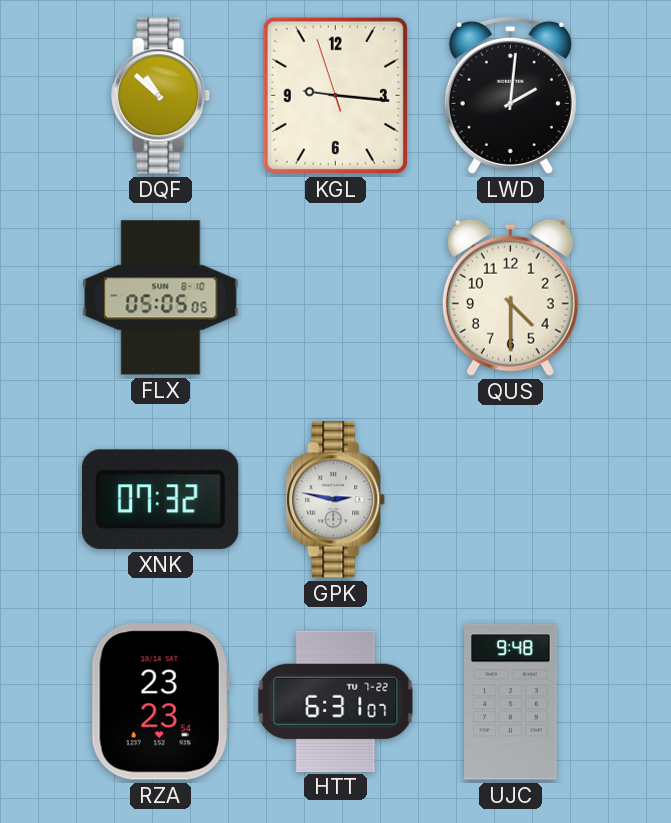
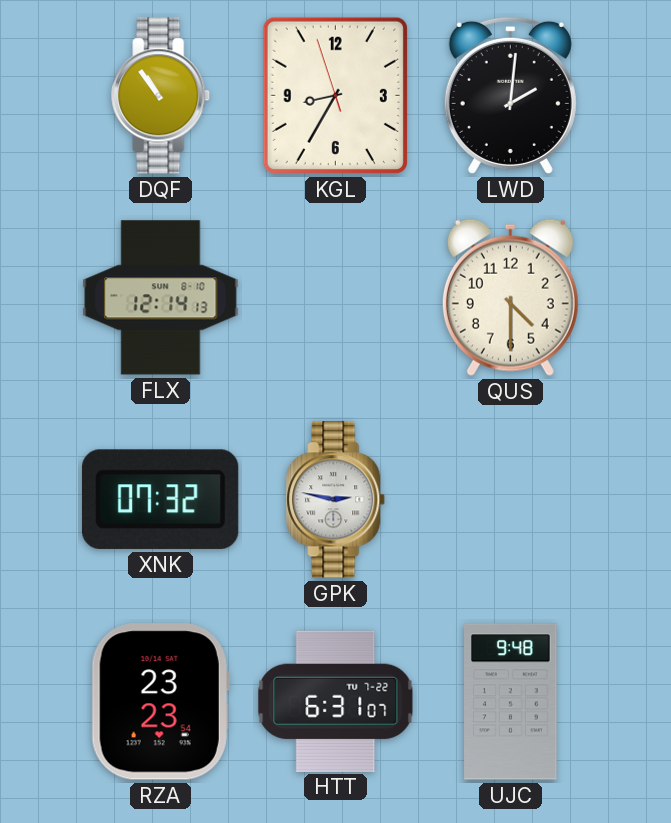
DQF: 10:52 -> 10:54 (161, 96)
KGL: 9:15 -> 8:34 (335, 95)
FLX: 05:05 -> 12:14 (161, 298)
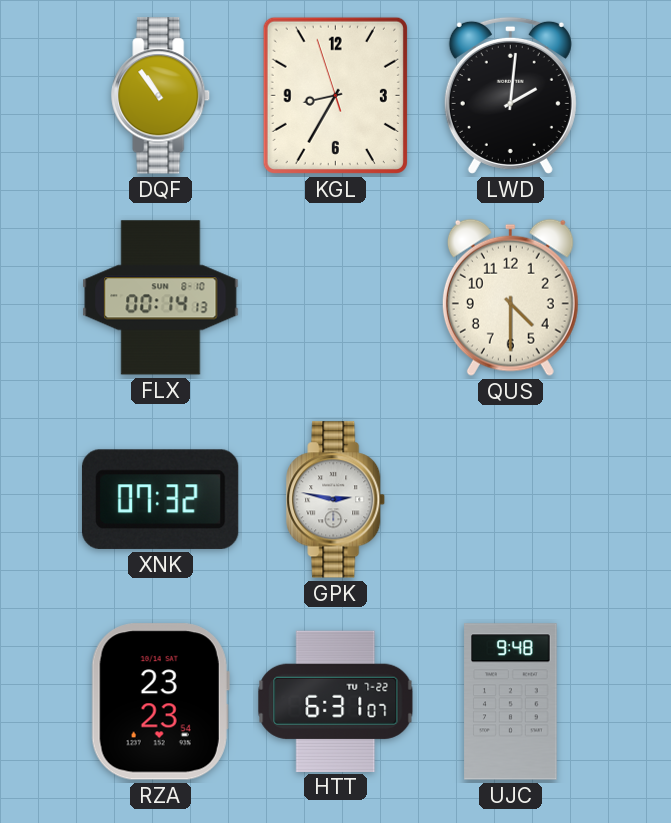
FLX: 12:14 -> 00:14 (161, 298)
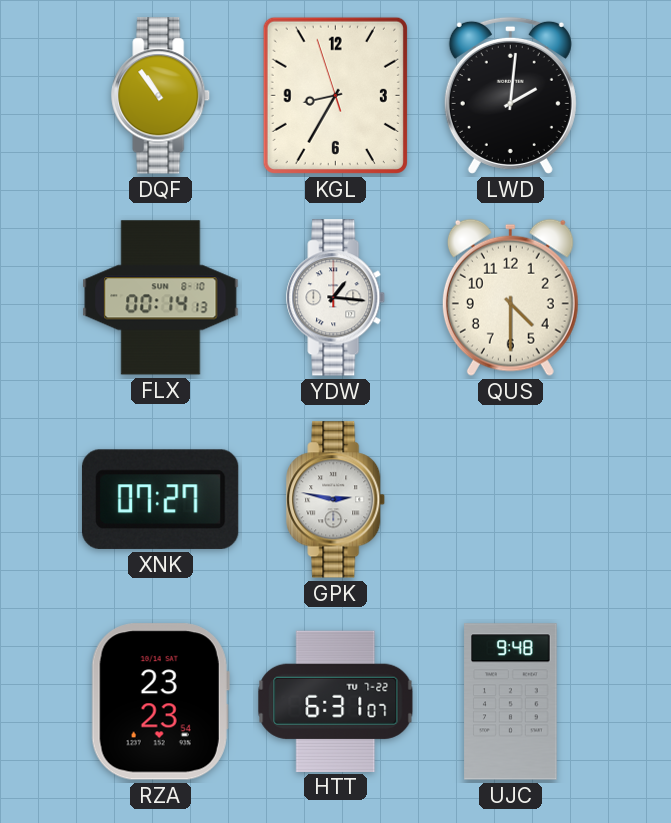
YDW: none -> 1:16 (336, 298)
XNK: 07:32 -> 07:27 (160, 499)
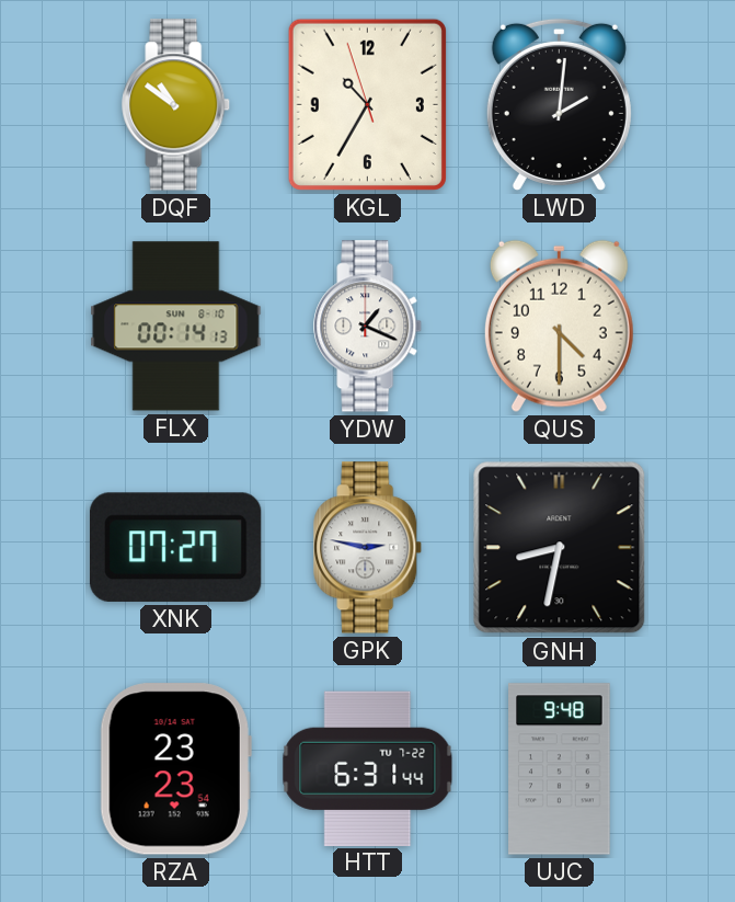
DQF: 10:54 -> 10:51 (176, 105)
KGL: 8:34 -> 10:34 (367, 104)
YDW: 1:16 -> 1:19 (368, 327)
GNH: none -> 8:32 (560, 548)
HTT: 6:31:07 -> 6:31:44 (368, 768)
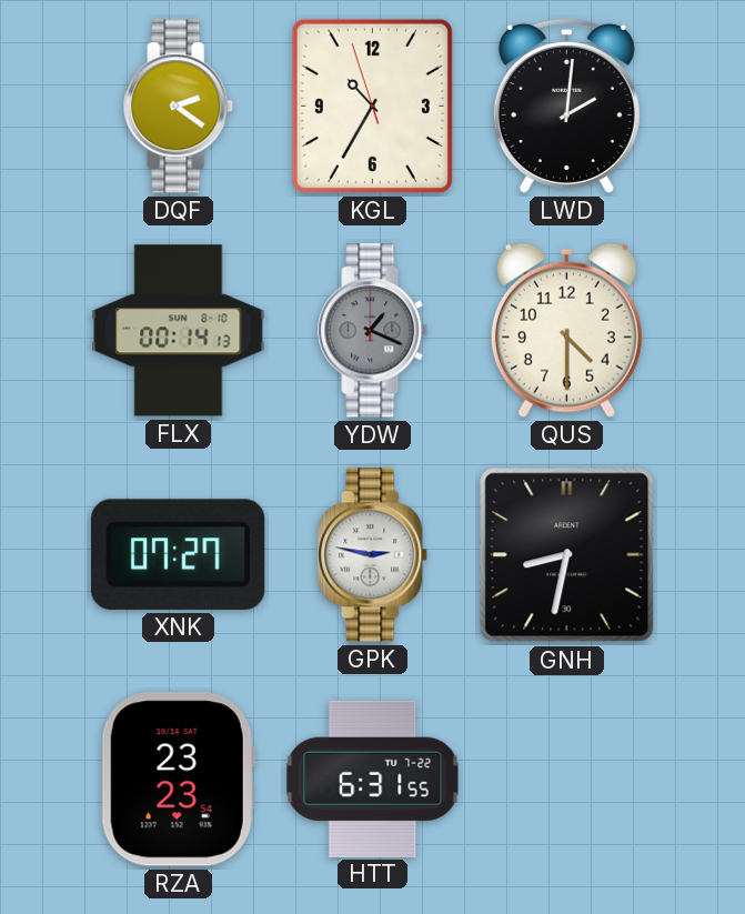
DQF: 10:51 -> 2:21 (179, 107)
YDW dial: white -> grey (373, 331)
HTT: 6:31:44 -> 6:31:55 (373, 779)
UJC: 9:48 -> none (560, 769)
